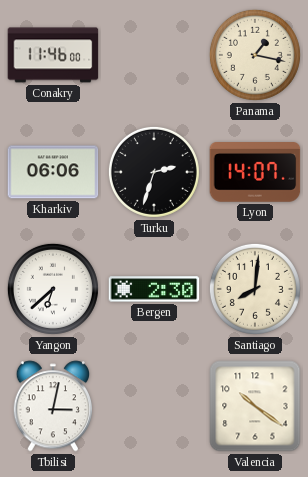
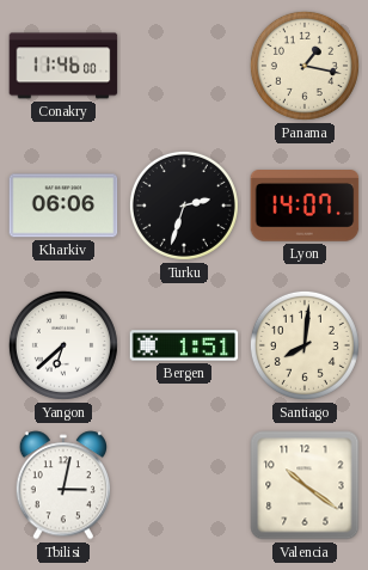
Bergen: 2:30 -> 1:51 (184, 345)
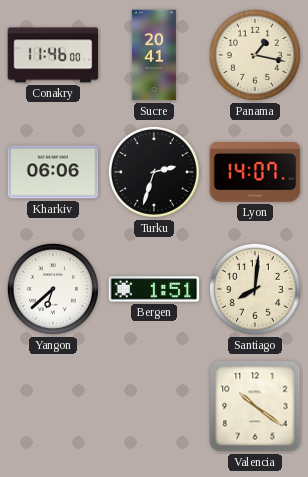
Sucre: none -> 20:41 (154, 55)
Tbilisi: 3:02 -> none (62, 485)
